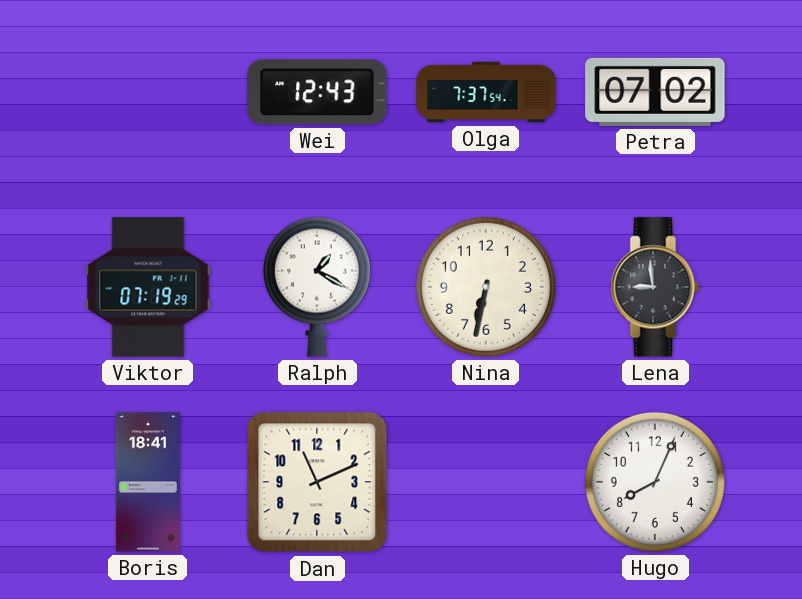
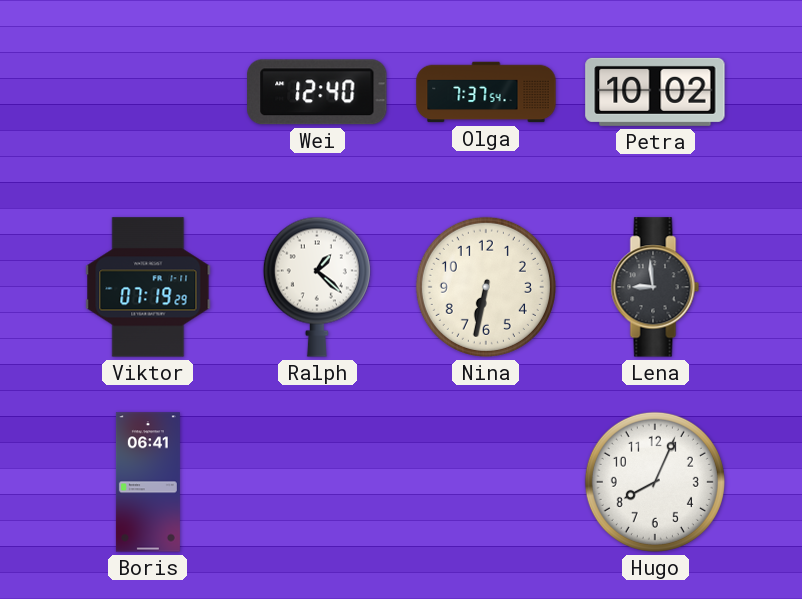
Wei: 12:43 -> 12:40 (317, 92)
Petra: 07:02 -> 10:02 (655, 92)
Ralph: 1:20 -> 1:22 (317, 287)
Boris: 18:41 -> 06:41 (148, 482)
Dan: 11:11 -> none (317, 482)
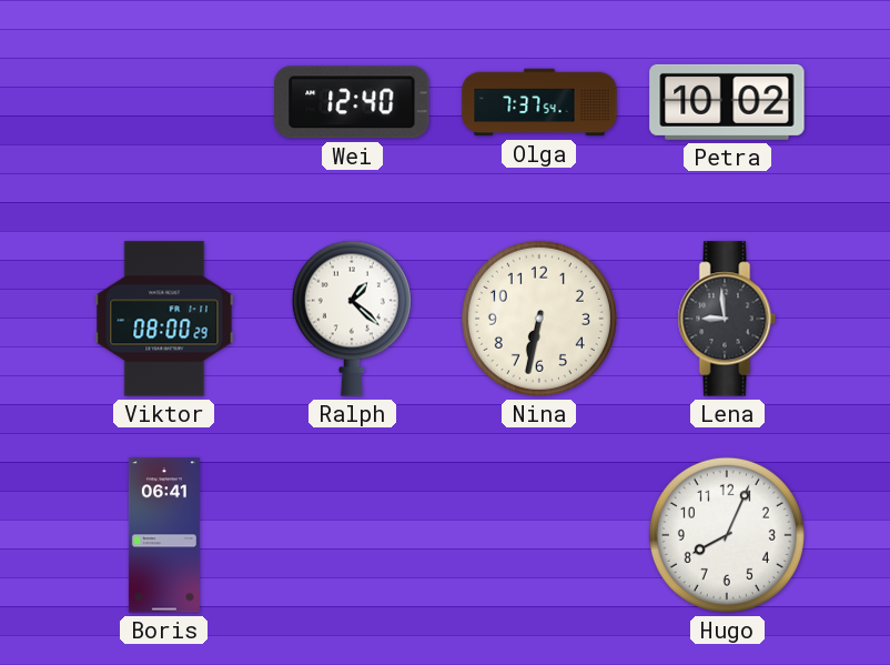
Viktor: 07:19 -> 08:00 (164, 319)
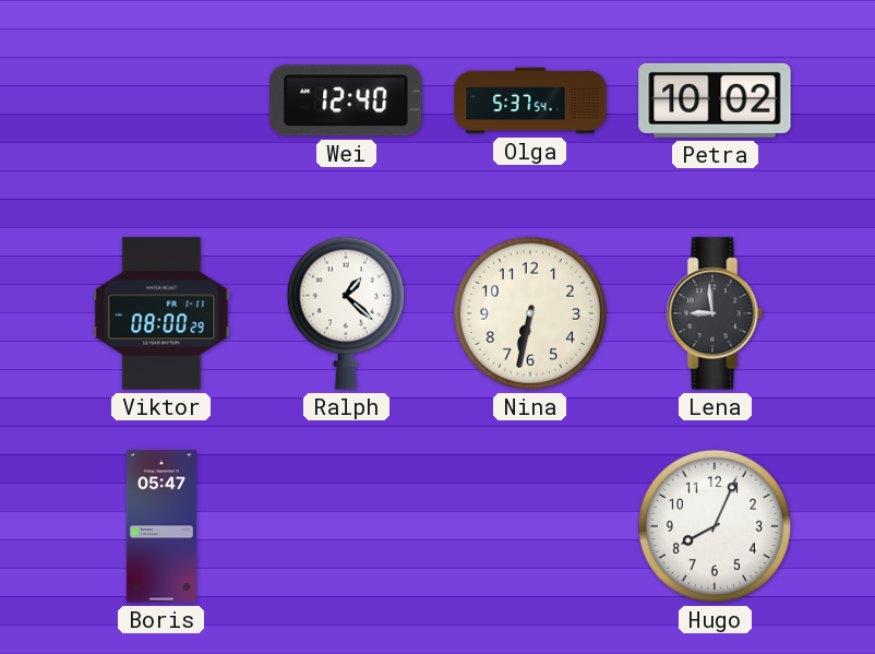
Olga: 7:37 -> 5:37 (530, 100)
Boris: 06:41 -> 05:47 (161, 526)
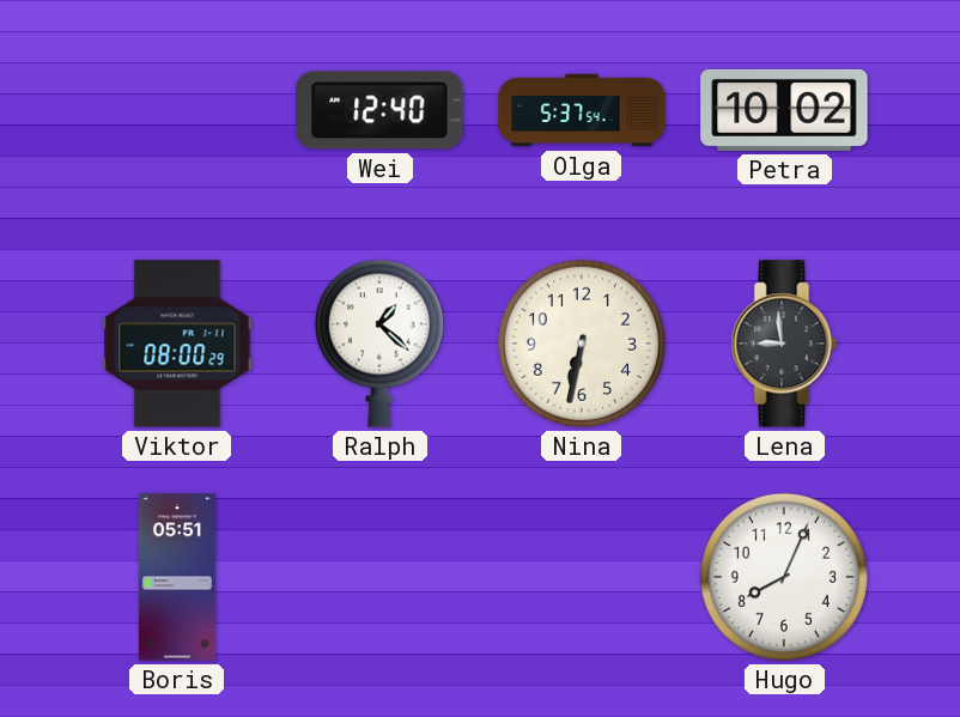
Boris: 05:47 -> 05:51 (177, 577)
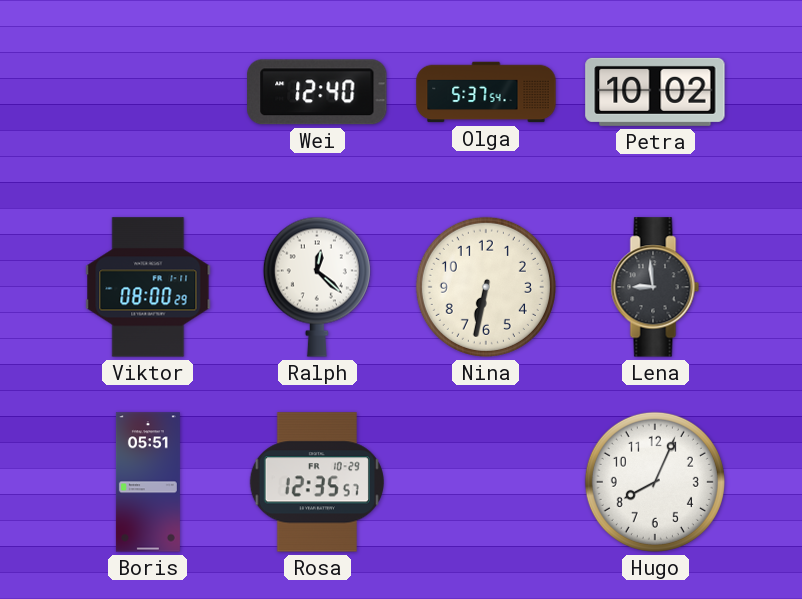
Ralph: 1:22 -> 12:22 (317, 287)
Rosa: none -> 12:35 (317, 482)
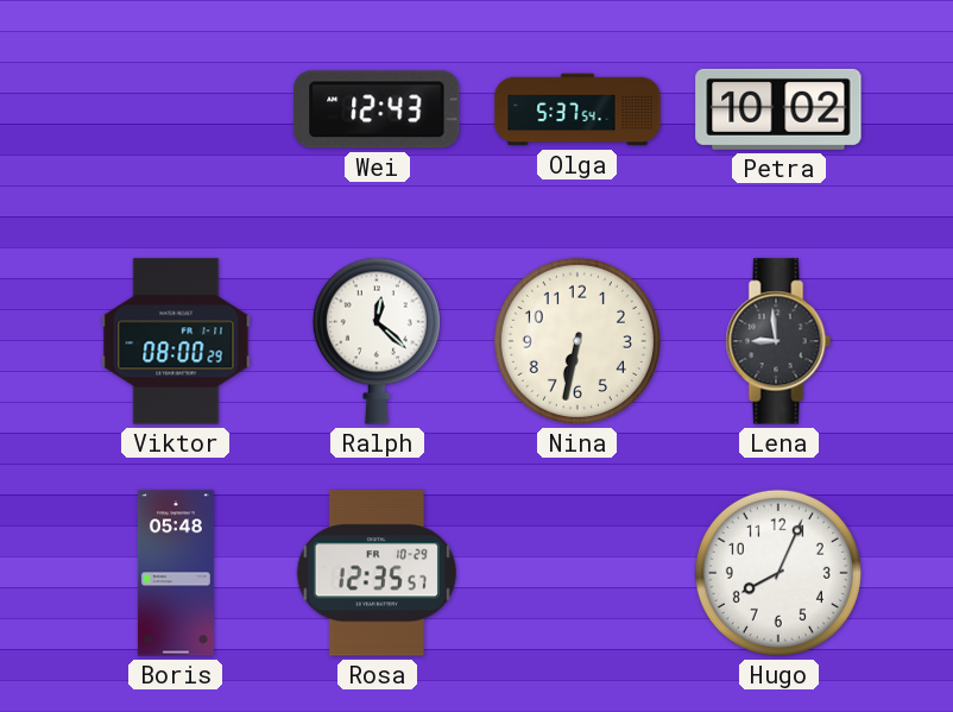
Wei: 12:40 -> 12:43 (377, 109)
Boris: 05:51 -> 05:48 (176, 573)
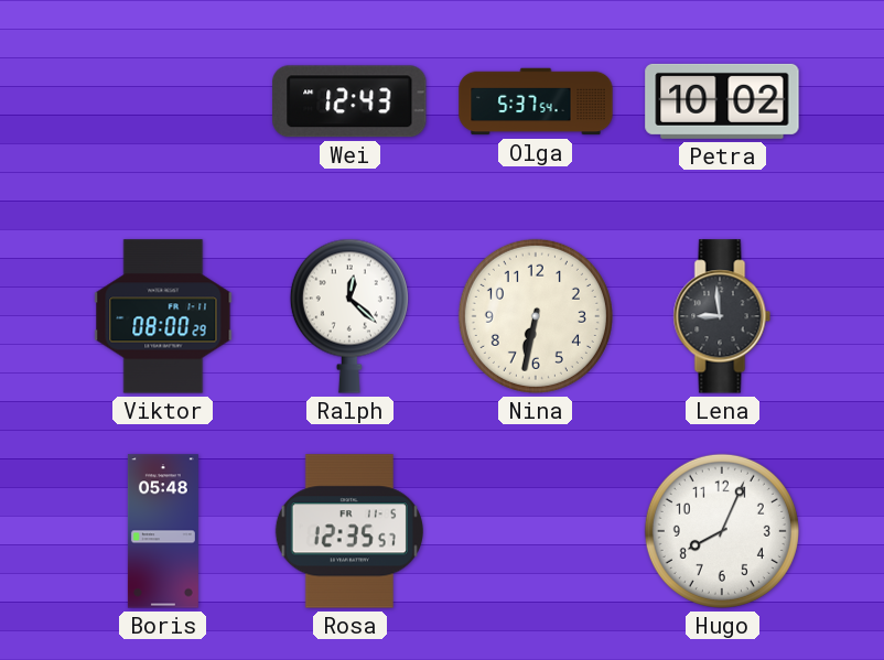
Rosa date: FR 10-29 -> FR 11-5 (349, 531)
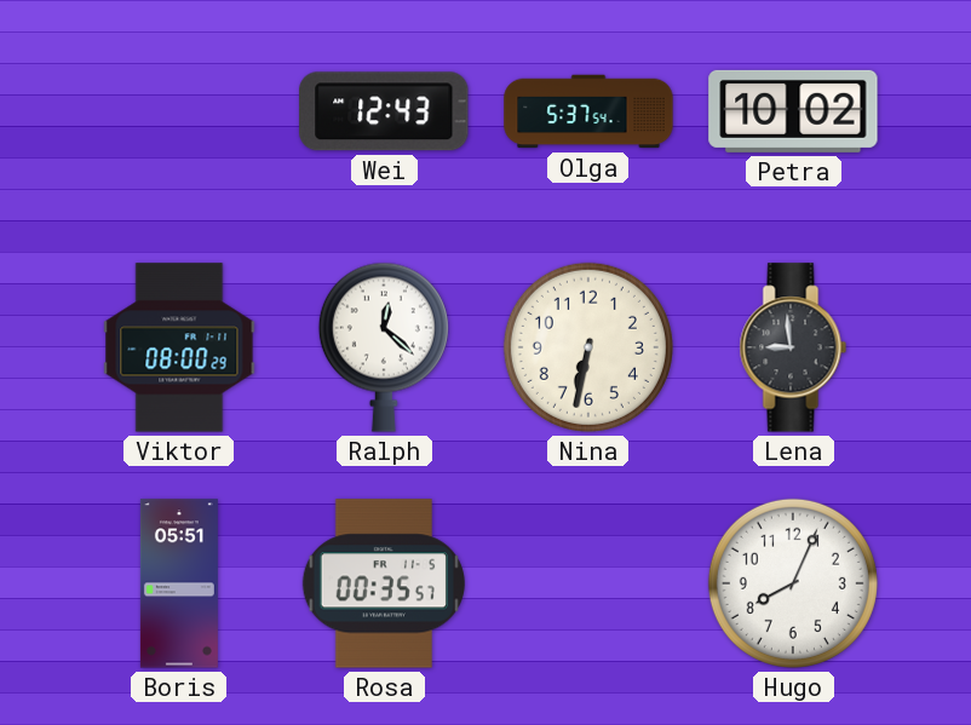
Boris: 05:48 -> 05:51 (179, 583)
Rosa: 12:35 -> 00:35 (384, 583)
